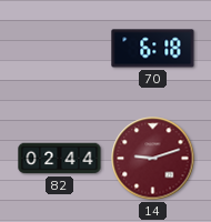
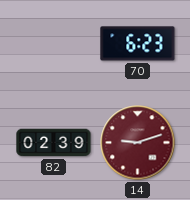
70: 6:18 -> 6:23 (138, 44)
82: 02:44 -> 02:39 (54, 143)
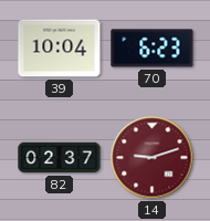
39: none -> 10:04 (60, 49)
82: 02:39 -> 02:37 (60, 158)
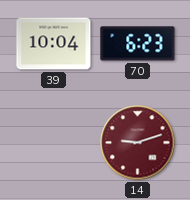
82: 02:37 -> none (60, 158)
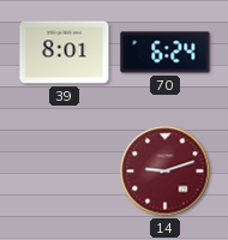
39: 10:04 -> 8:01 (65, 53)
70: 6:23 -> 6:24 (166, 53)
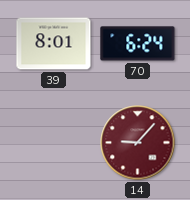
14: 9:12 -> 9:07 (138, 143)
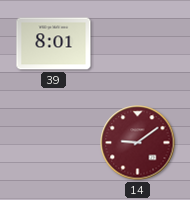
70: 6:24 -> none (138, 44)
14: 9:07 -> 9:09 (138, 143)
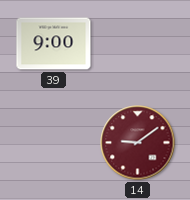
39: 8:01 -> 9:00 (54, 44)
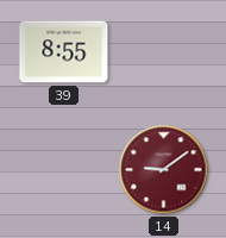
39: 9:00 -> 8:55 (64, 52)
